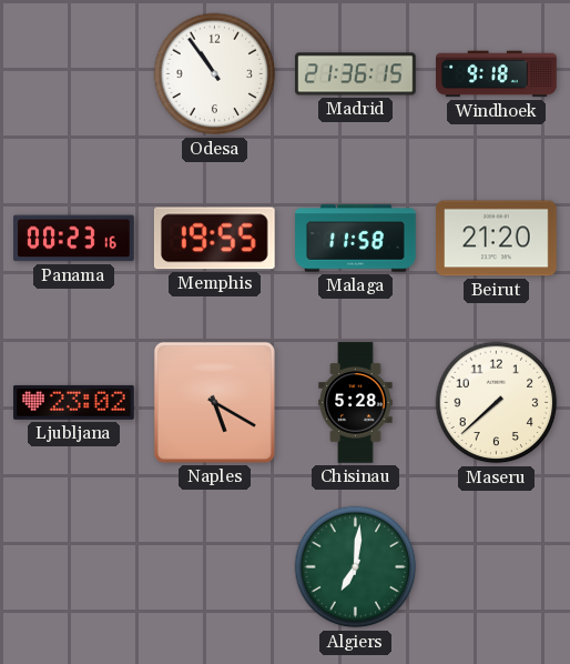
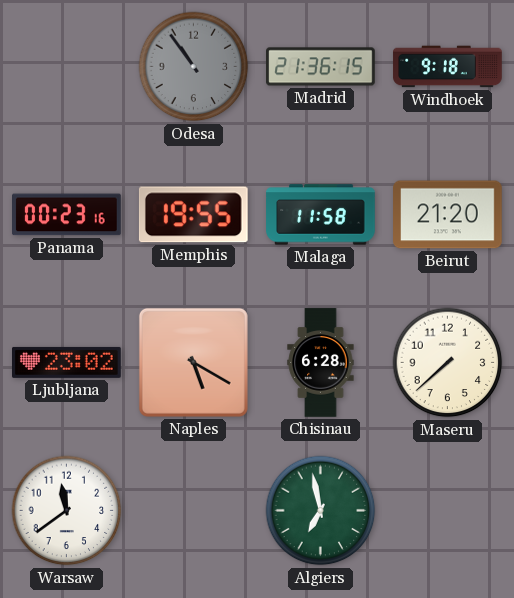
Odesa dial: white -> grey (194, 67)
Chisinau: 5:28 -> 6:28 (321, 363)
Warsaw: none -> 11:39 (67, 511)
Algiers: 7:01 -> 6:58 (321, 511)
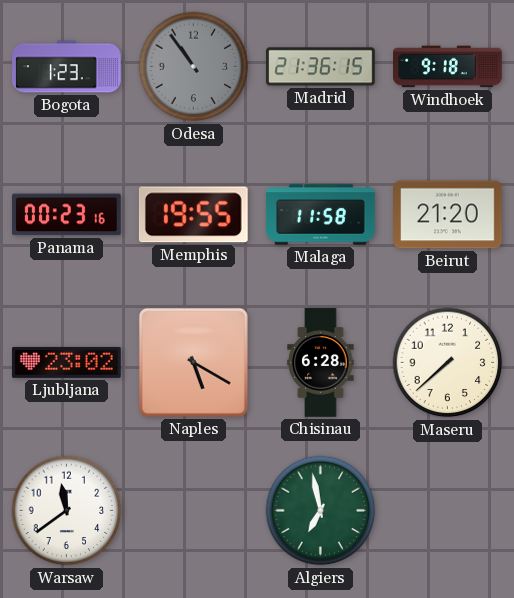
Bogota: none -> 1:23 (67, 67)
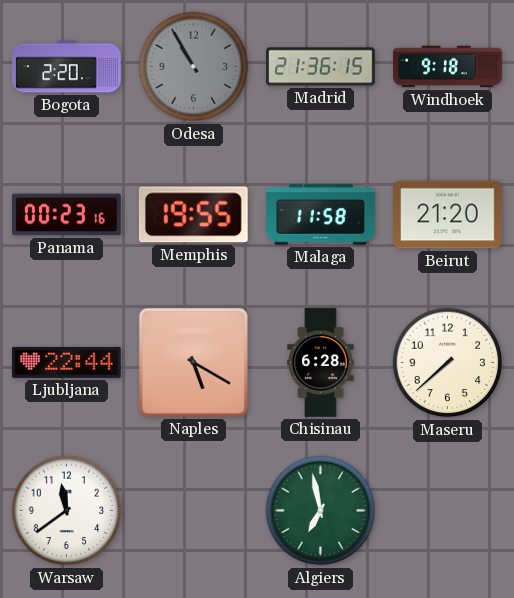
Bogota: 1:23 -> 2:20 (67, 67)
Odesa: 10:54 -> 10:55 (194, 67)
Ljubljana: 23:02 -> 22:44 (67, 362)
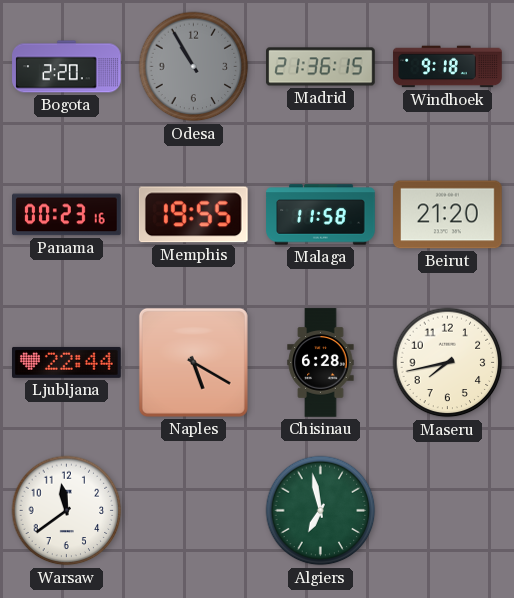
Maseru: 7:38 -> 7:43 (448, 363)
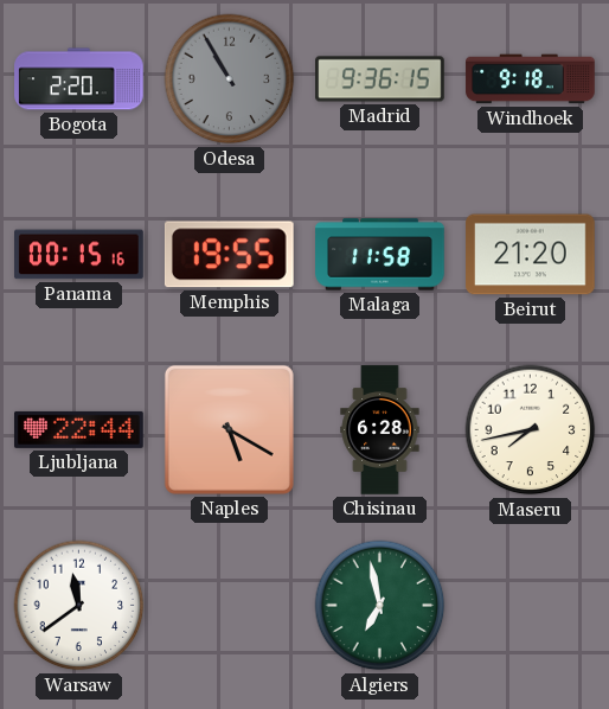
Madrid: 21:36 -> 9:36 (380, 79)
Panama: 00:23 -> 00:15 (79, 255)
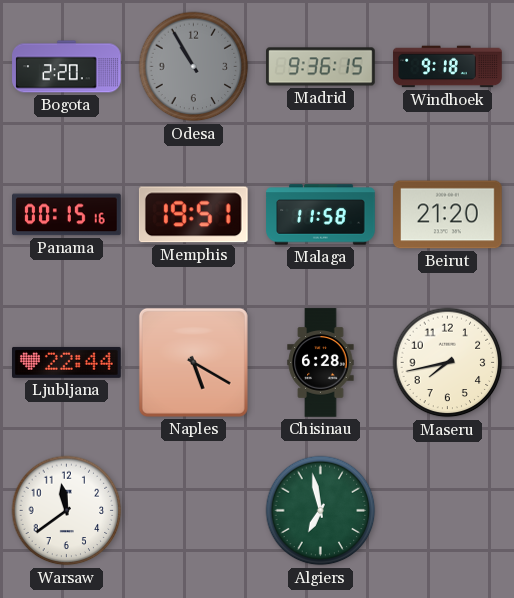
Memphis: 19:55 -> 19:51 (193, 215)
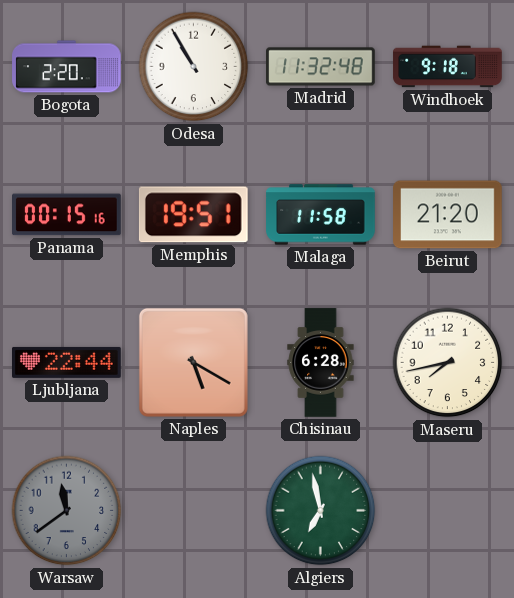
Odesa dial: grey -> white (194, 67)
Madrid: 9:36 -> 11:32 (321, 67)
Warsaw dial: white -> grey (67, 511)
